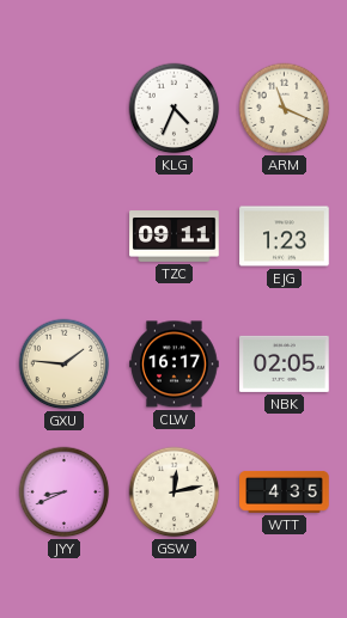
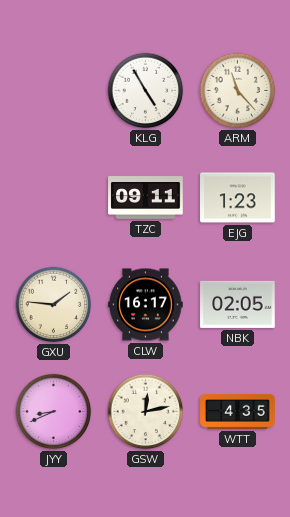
KLG: 4:34 -> 4:55 (146, 91)
ARM: 11:19 -> 11:23 (238, 91)
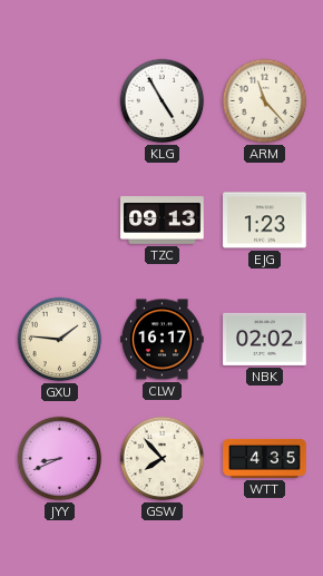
TZC: 09:11 -> 09:13 (163, 221)
NBK: 02:05 -> 02:02 (265, 339)
GSW: 12:13 -> 7:53 (163, 459)
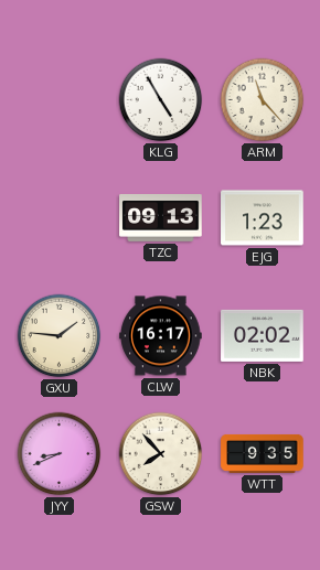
WTT: 4:35 -> 9:35 (263, 453)
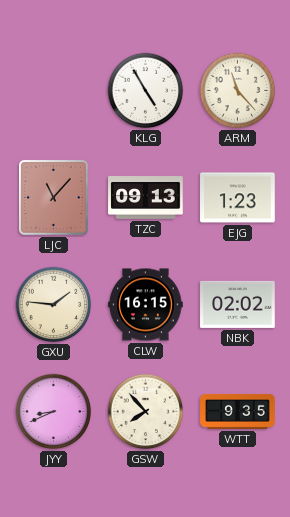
LJC: none -> 11:07 (54, 198)
CLW: 16:17 -> 16:15 (146, 305)
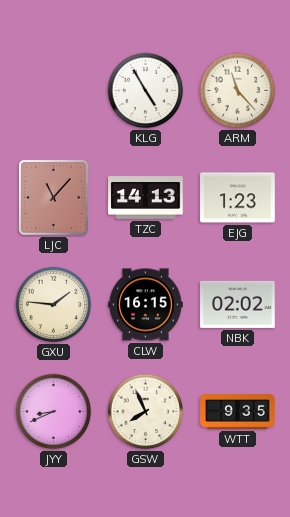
TZC: 09:13 -> 14:13 (146, 198)
GSW: 7:53 -> 7:56 (146, 412)
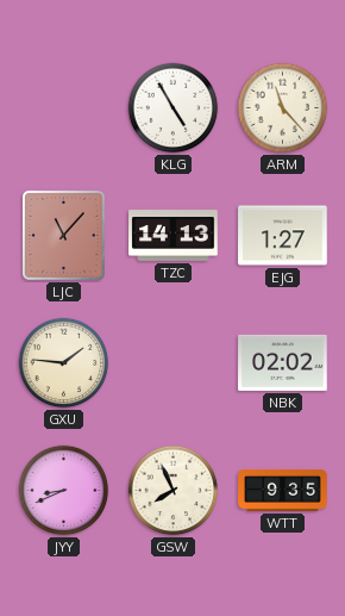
EJG: 1:23 -> 1:27 (283, 236)
CLW: 16:15 -> none (146, 305)
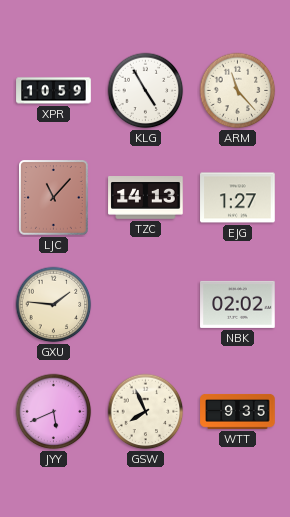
XPR: none -> 10:59 (54, 91)
JYY: 8:41 -> 5:41 (54, 412)
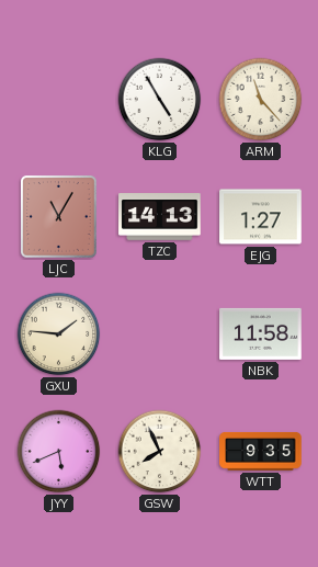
XPR: 10:59 -> none (54, 91)
LJC: 11:07 -> 11:05 (59, 217)
NBK: 02:02 -> 11:58 (261, 333)
